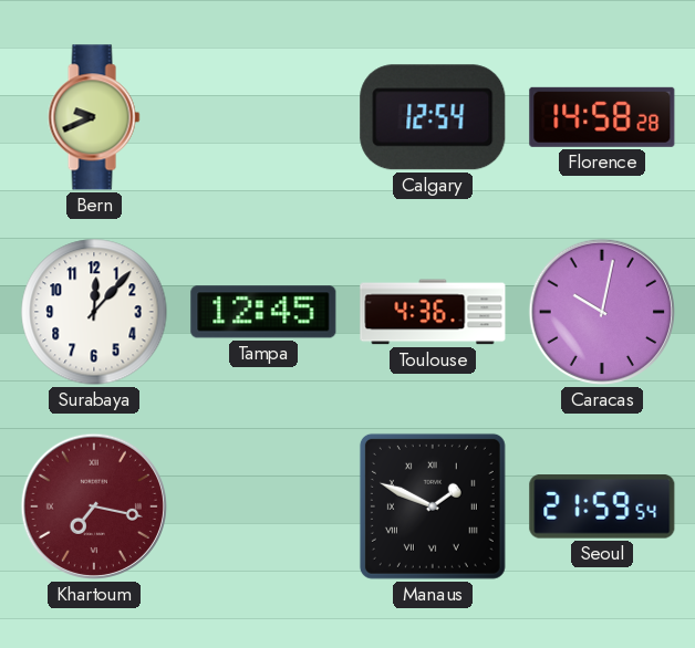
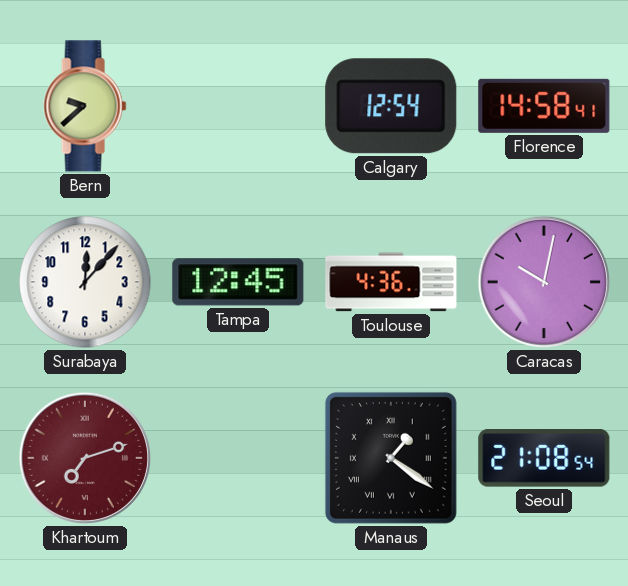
Bern: 9:41 -> 9:38 (85, 106)
Florence: 14:58:28 -> 14:58:41 (544, 106)
Khartoum: 7:17 -> 7:12 (85, 458)
Manaus: 1:49 -> 1:21 (391, 458)
Seoul: 21:59 -> 21:08 (544, 459)
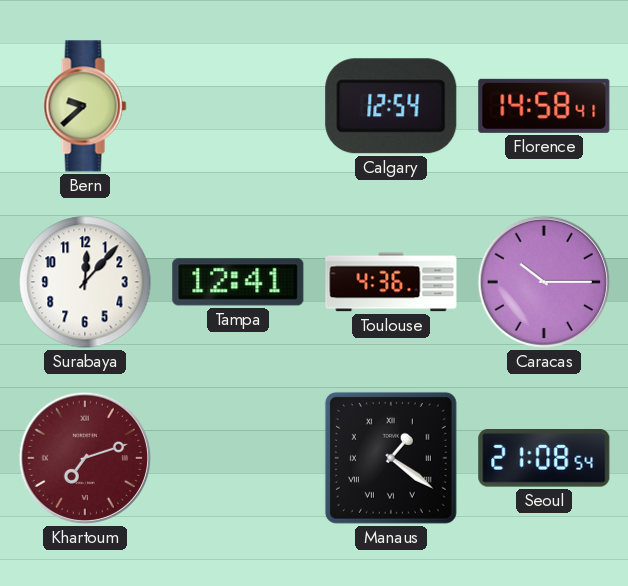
Tampa: 12:45 -> 12:41 (238, 282)
Caracas: 10:02 -> 10:15 (544, 282)
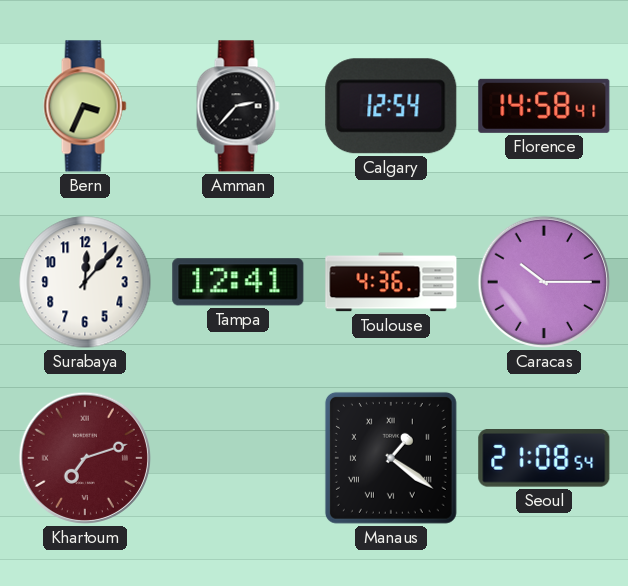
Bern: 9:38 -> 3:34 (85, 106)
Amman: none -> 2:37 (238, 106)
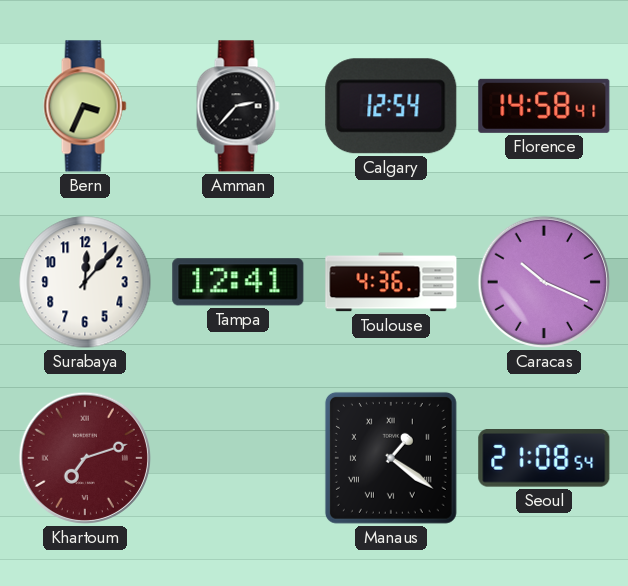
Caracas: 10:15 -> 10:19 (544, 282)
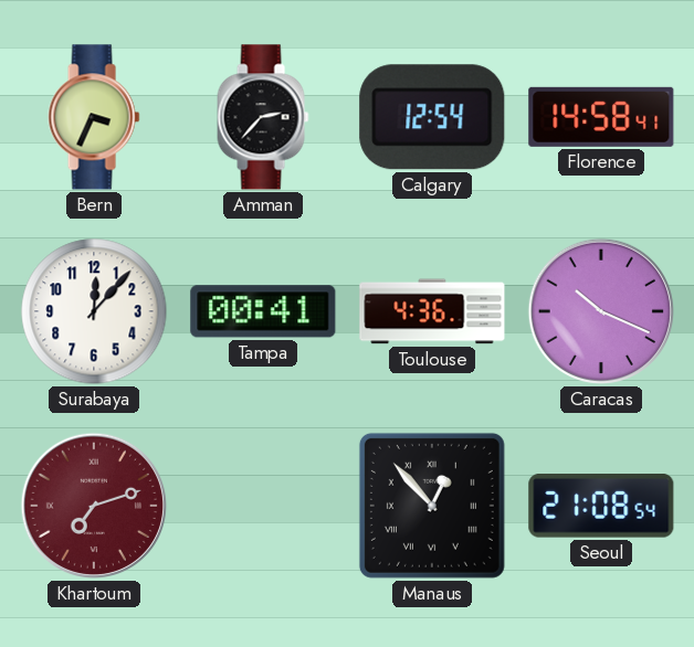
Tampa: 12:41 -> 00:41 (263, 311)
Manaus: 1:21 -> 12:53 (432, 506)
